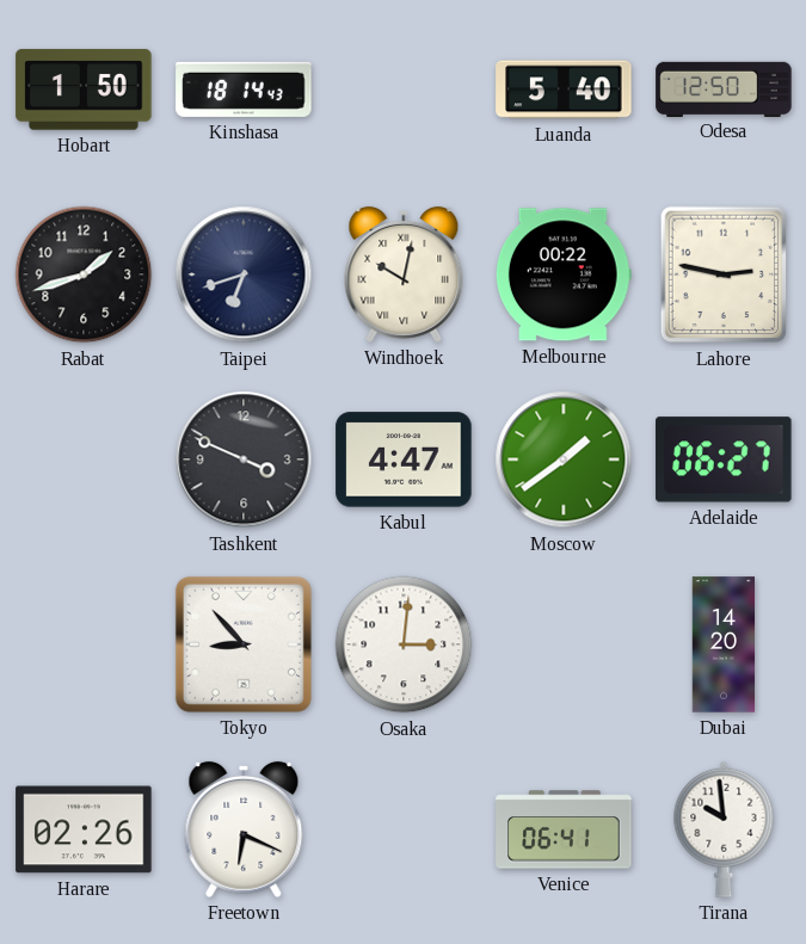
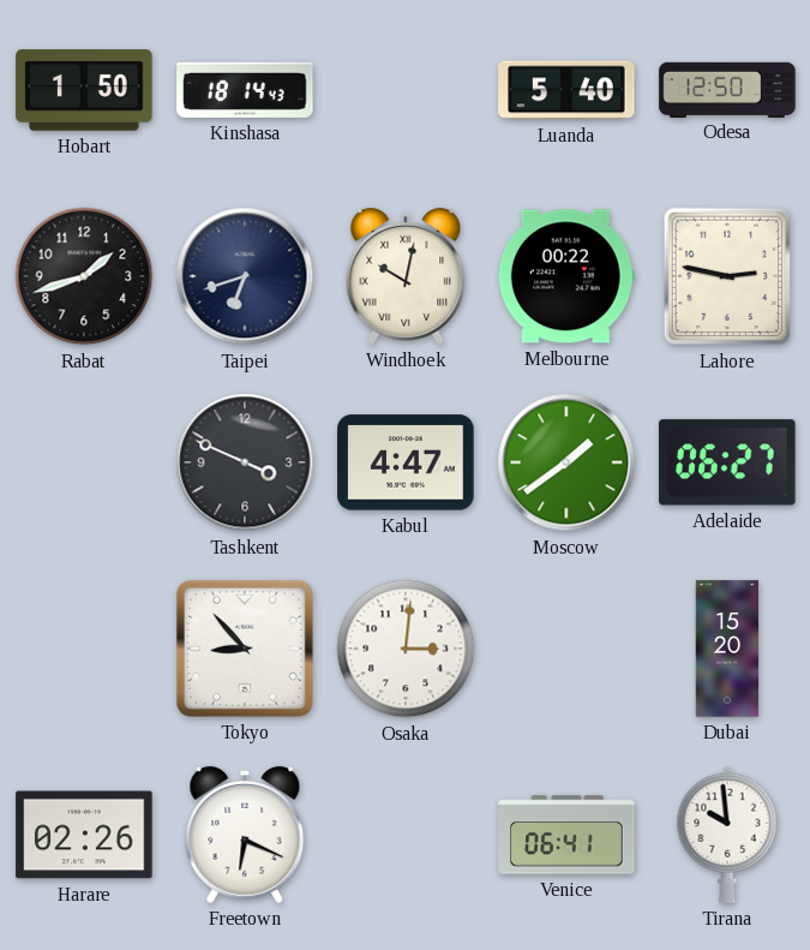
Dubai: 14:20 -> 15:20 (727, 649)
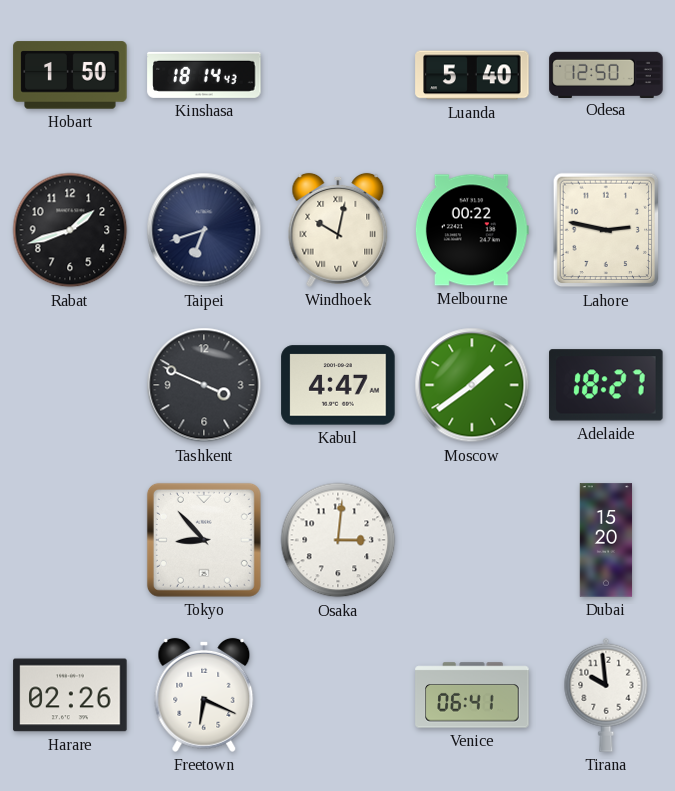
Adelaide: 06:27 -> 18:27 (606, 385)
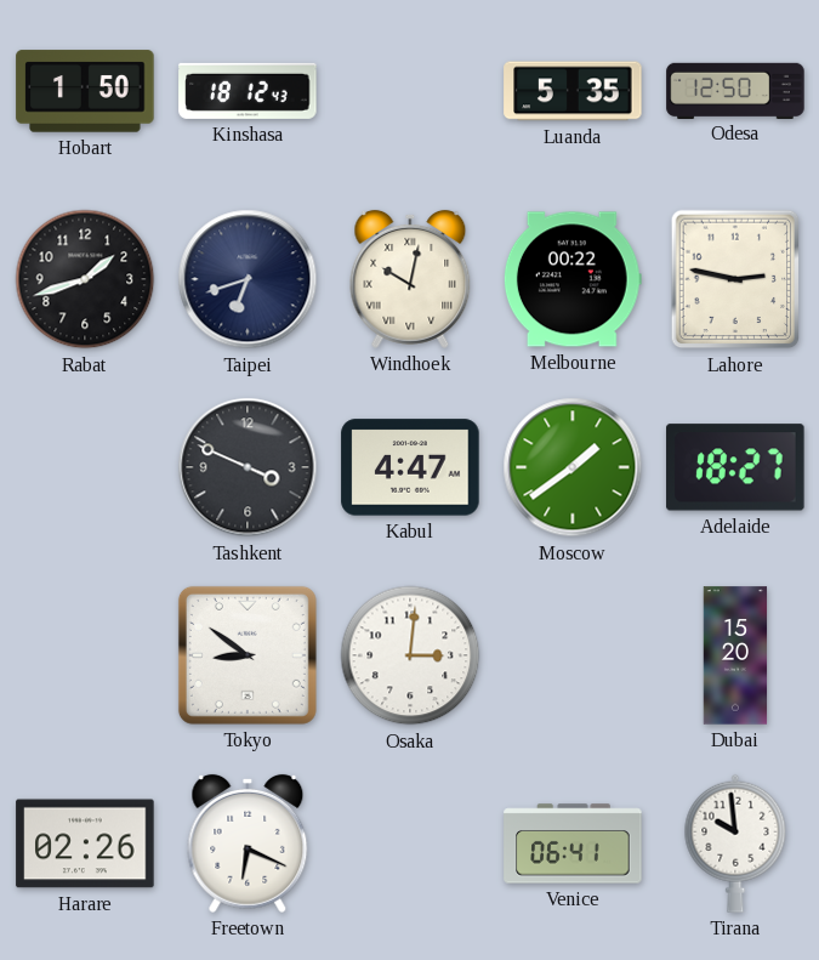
Kinshasa: 18:14 -> 18:12 (248, 91)
Luanda: 5:40 -> 5:35 (573, 91)
Tokyo: 8:53 -> 8:51 (248, 655)
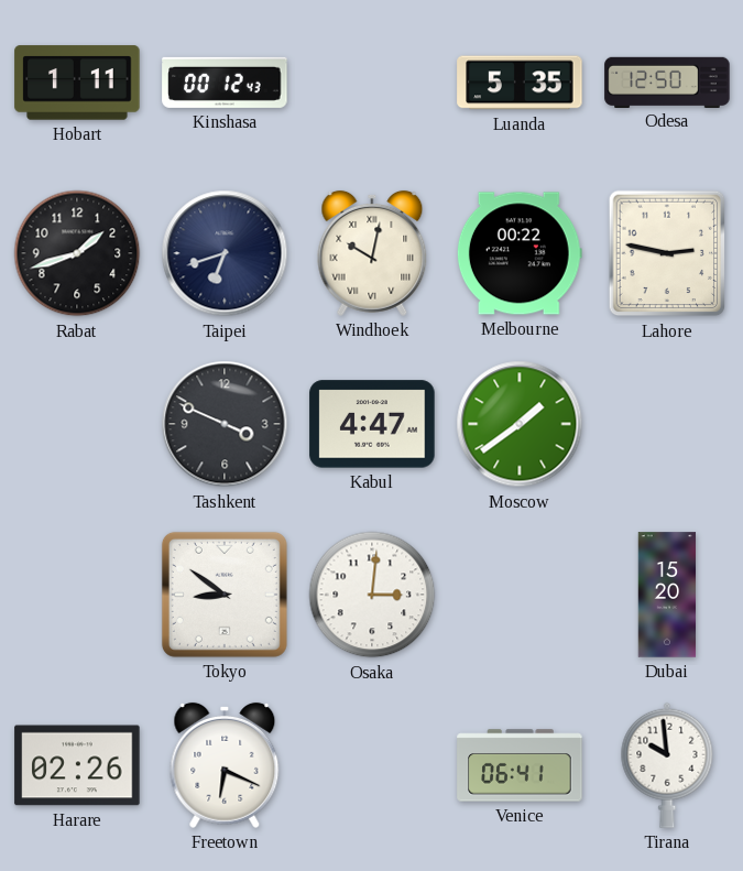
Hobart: 1:50 -> 1:11 (77, 83)
Kinshasa: 18:12 -> 00:12 (225, 83)
Adelaide: 18:27 -> none (735, 467)
